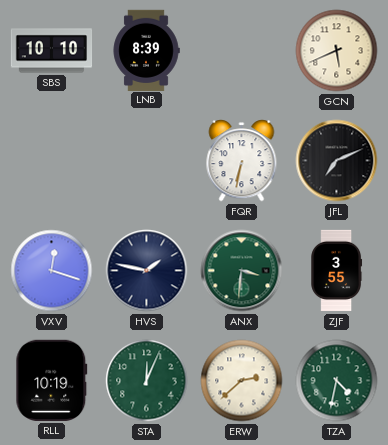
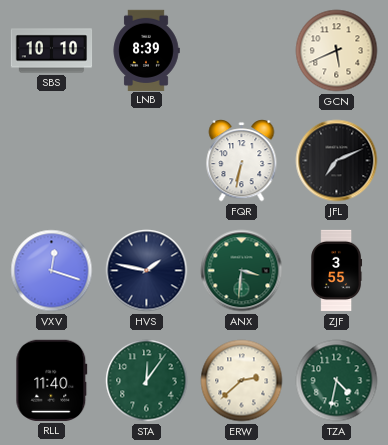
RLL: 10:19 -> 11:40 (52, 380)
STA: 12:04 -> 12:06 (147, 381)
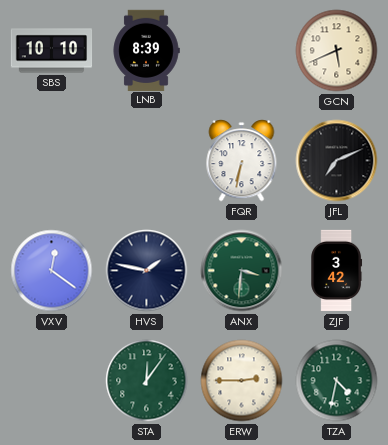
VXV: 12:18 -> 12:21 (52, 271)
ZJF: 3:55 -> 3:42 (337, 271)
RLL: 11:40 -> none (52, 380)
ERW: 2:38 -> 2:45 (242, 381)
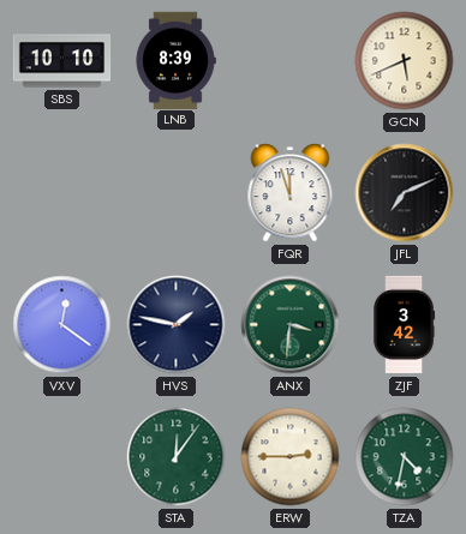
FQR: 6:32 -> 11:57 (291, 193)
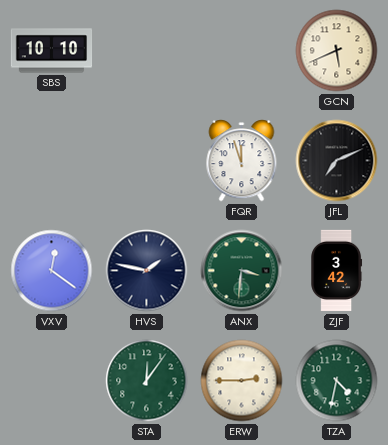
LNB: 8:39 -> none (175, 60)
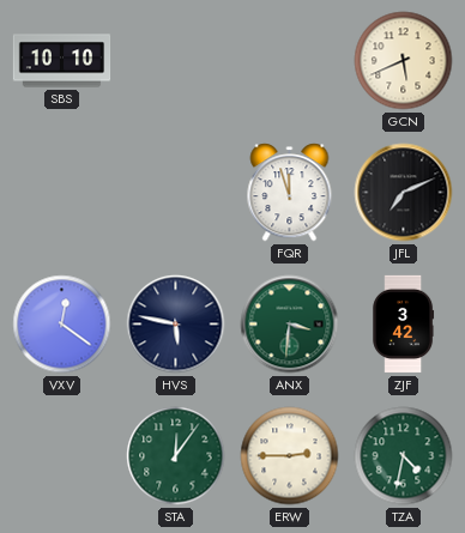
HVS: 1:47 -> 5:47 (176, 325)
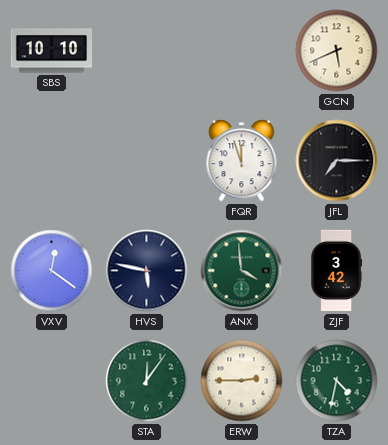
JFL: 7:11 -> 7:15 (337, 161)
ANX: 3:31 -> 3:59 (242, 271)
